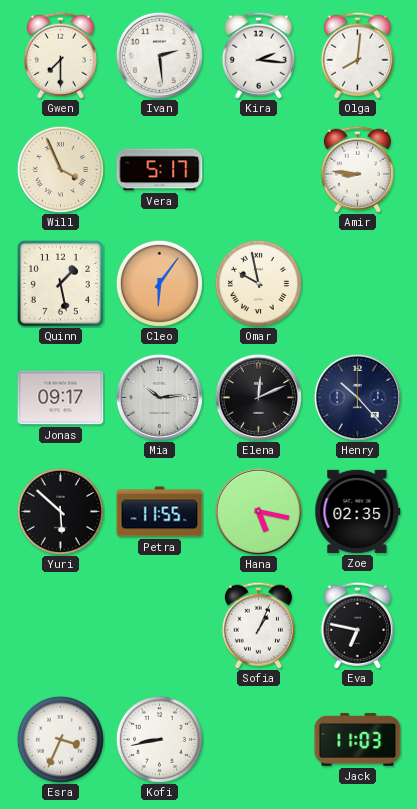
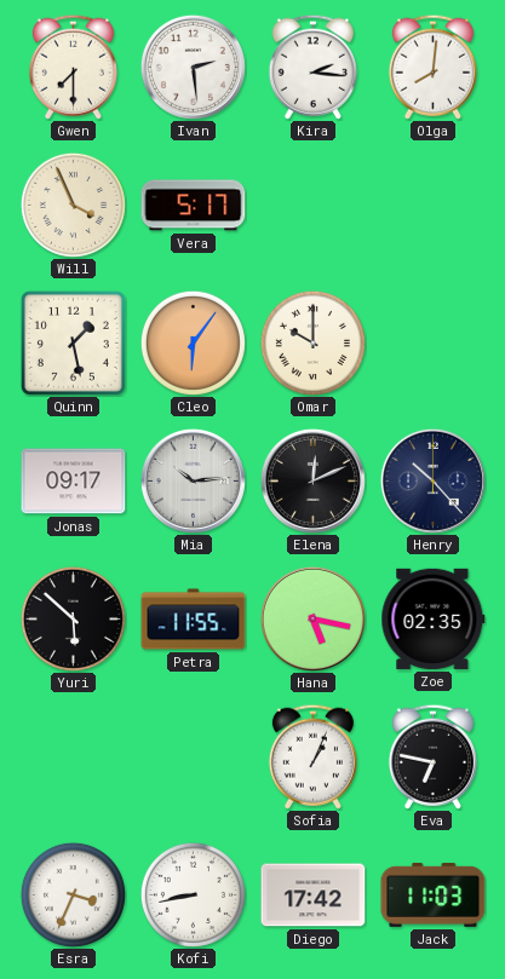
Amir: 8:46 -> none (357, 169)
Omar: 9:58 -> 10:00 (312, 342)
Diego: none -> 17:42 (314, 896)
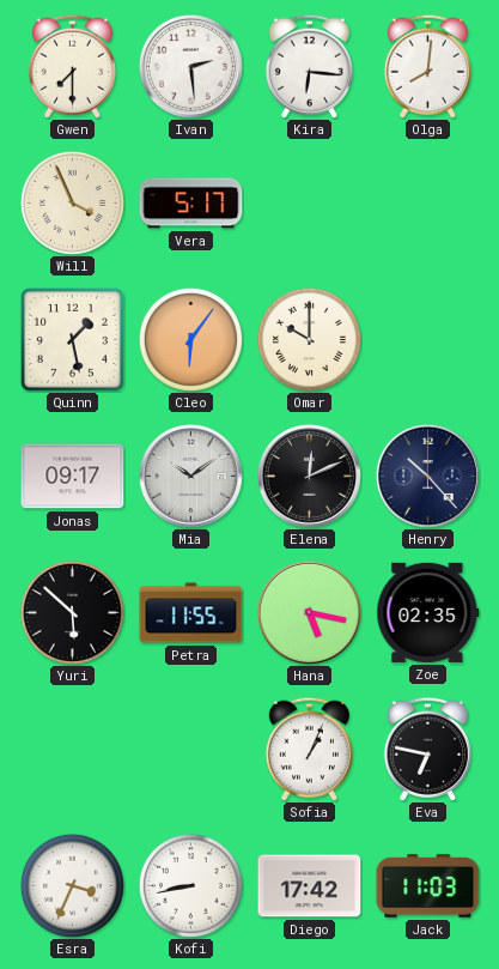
Kira: 2:16 -> 6:16 (309, 66)
Mia: 10:14 -> 10:09 (190, 476)
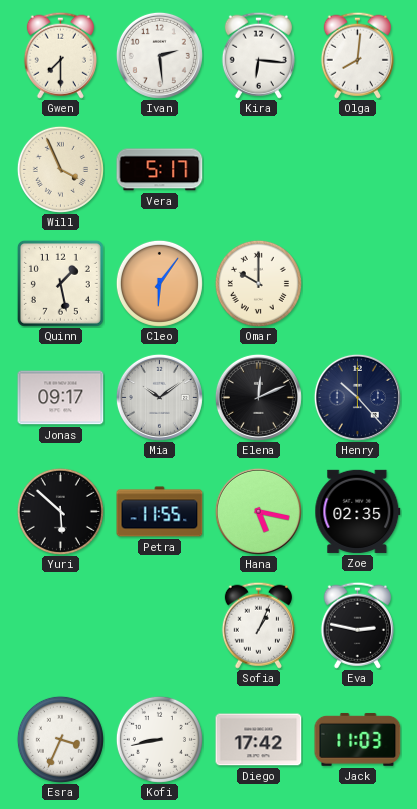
Eva: 6:47 -> 2:47 (357, 625)
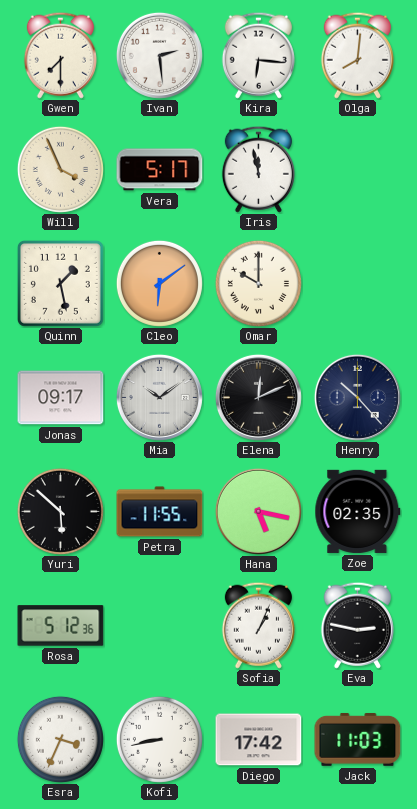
Iris: none -> 11:58 (258, 169)
Cleo: 6:06 -> 6:09 (159, 283)
Rosa: none -> 5:12 (61, 626)
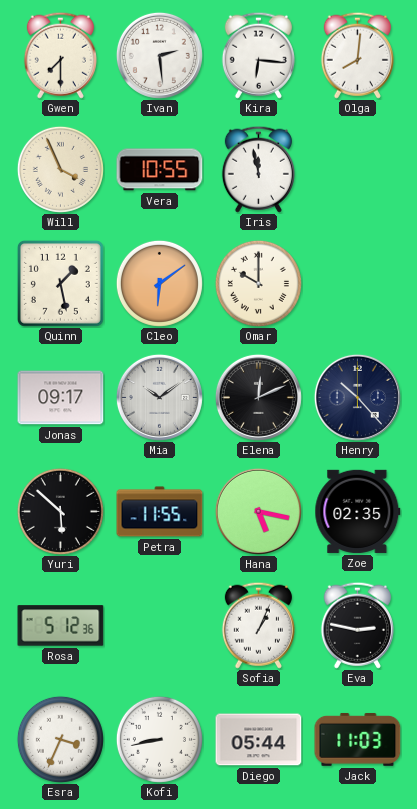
Vera: 5:17 -> 10:55 (160, 170)
Diego: 17:42 -> 05:44 (259, 740)
